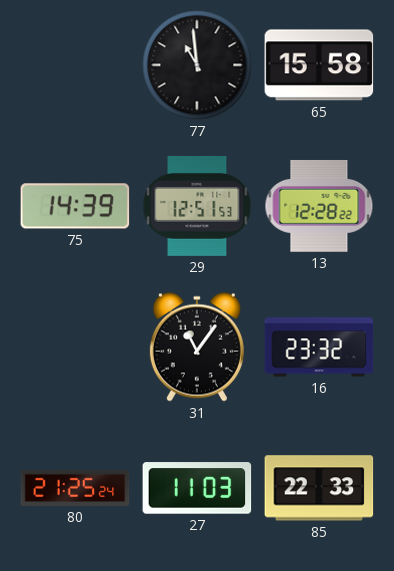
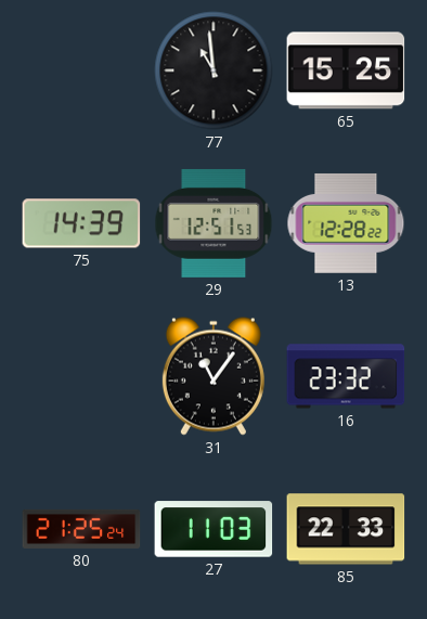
65: 15:58 -> 15:25 (346, 70)
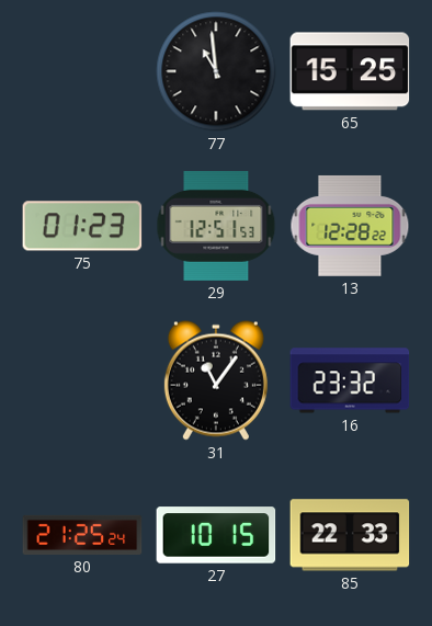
75: 14:39 -> 01:23 (82, 226)
27: 11:03 -> 10:15 (216, 535)
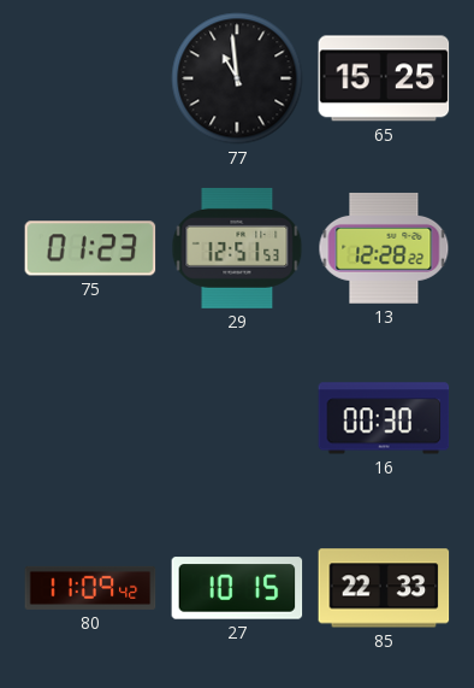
31: 11:06 -> none (216, 380)
16: 23:32 -> 00:30 (384, 418)
80: 21:25 -> 11:09 (90, 588)
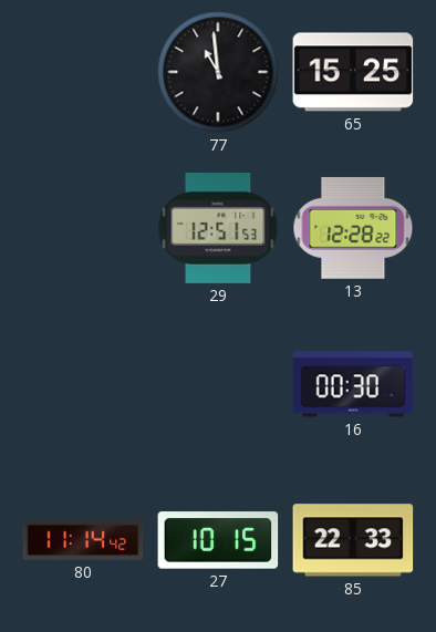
75: 01:23 -> none (90, 248)
80: 11:09 -> 11:14 (83, 540)
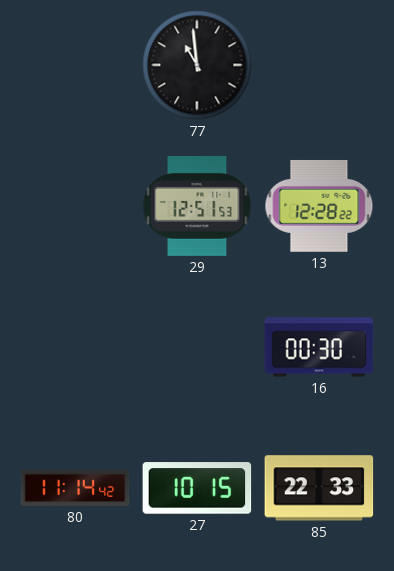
65: 15:25 -> none (353, 72)
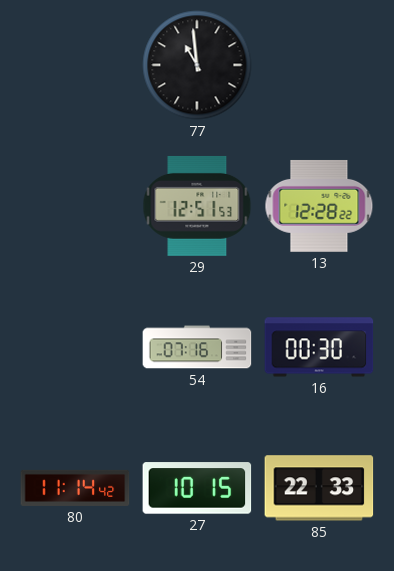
54: none -> 07:16 (197, 347)
